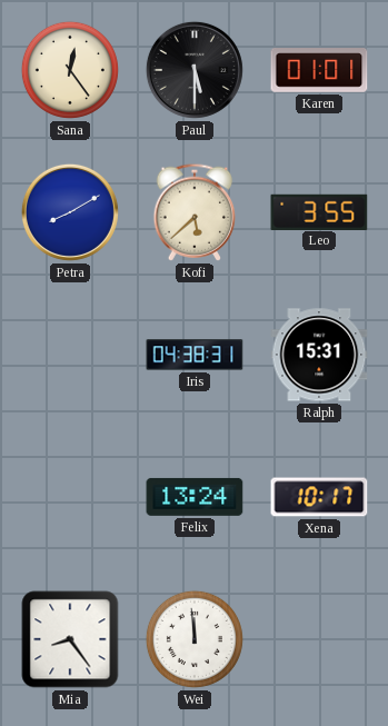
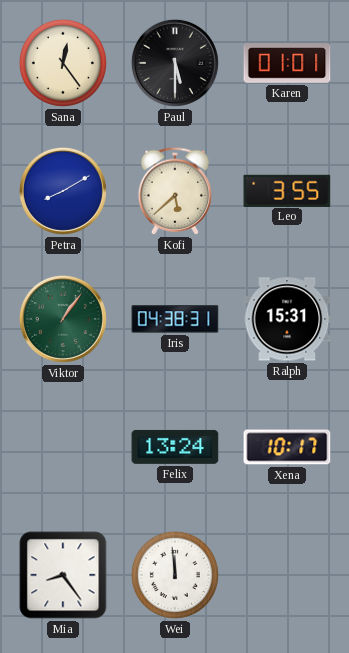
Viktor: none -> 1:06 (63, 319)
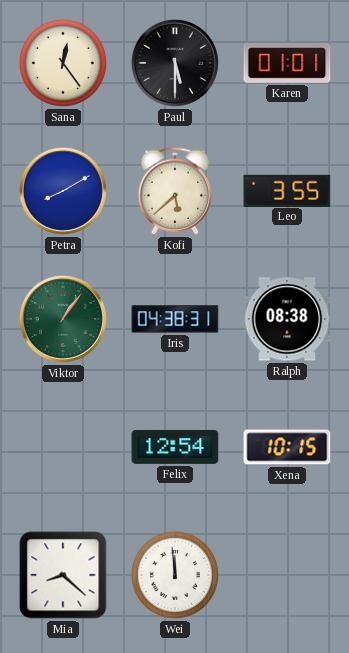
Ralph: 15:31 -> 08:38 (287, 319)
Felix: 13:24 -> 12:54 (175, 447)
Xena: 10:17 -> 10:15 (287, 447)
Mia: 8:24 -> 8:22 (63, 575)
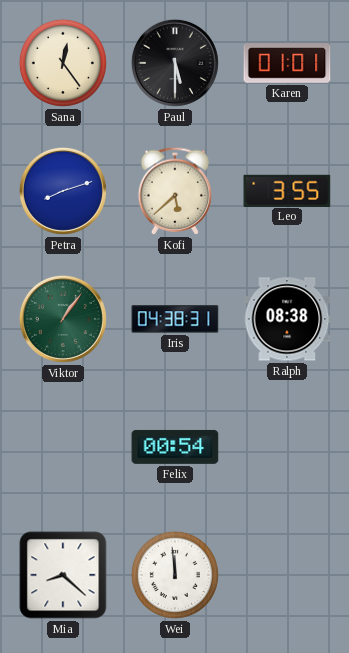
Petra: 8:10 -> 8:12 (63, 191)
Felix: 12:54 -> 00:54 (175, 447)
Xena: 10:15 -> none (287, 447)
